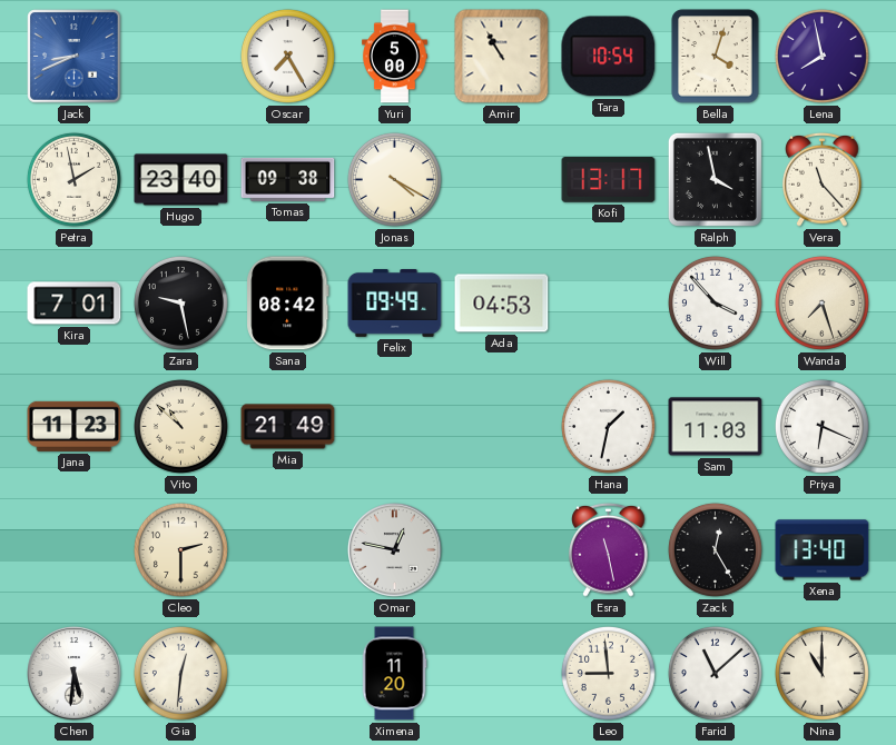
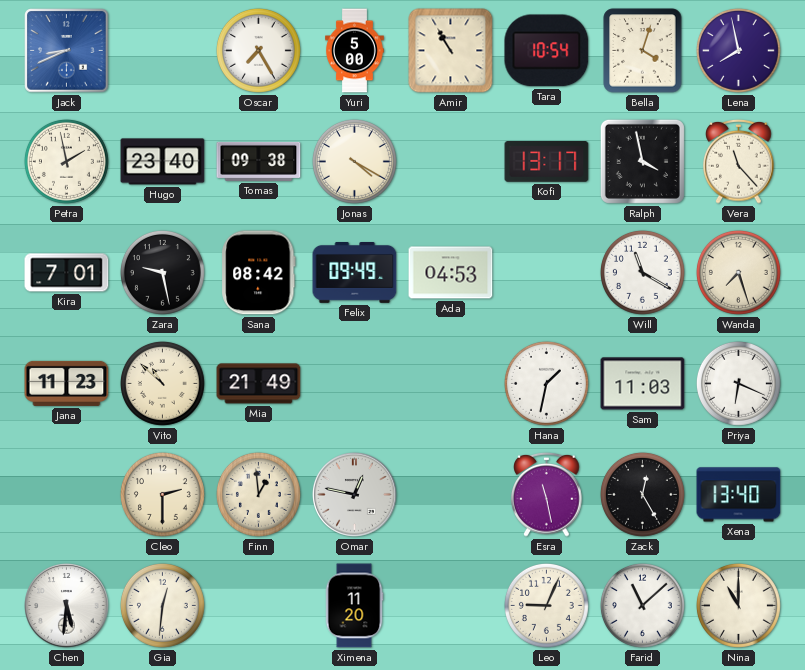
Will: 3:53 -> 11:20 (642, 272)
Finn: none -> 12:59 (258, 494)
Leo: 8:59 -> 9:04 (546, 605)
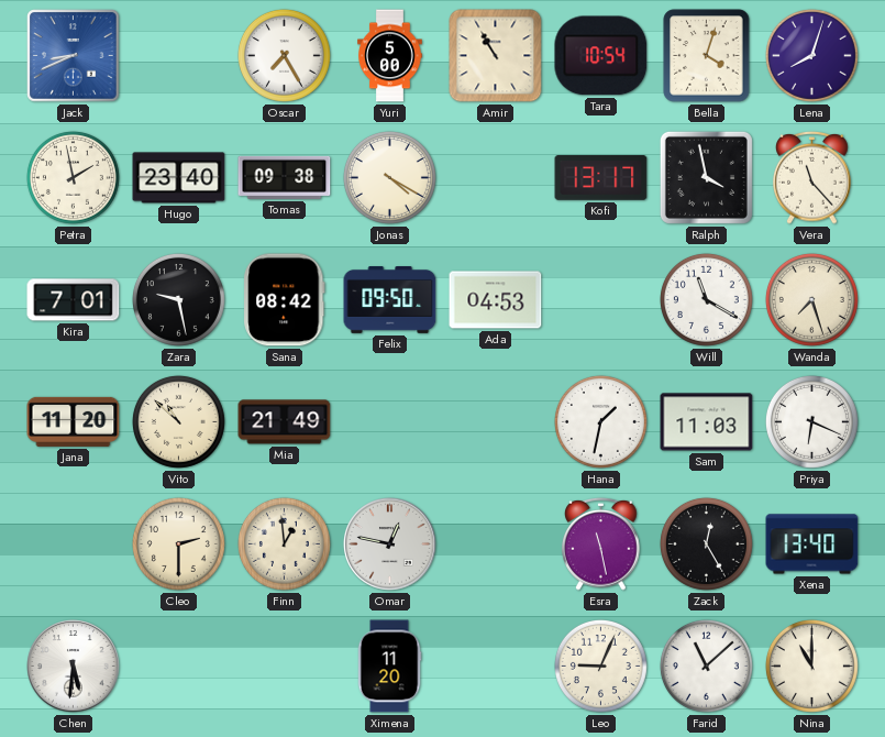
Lena: 7:58 -> 8:03 (811, 55)
Felix: 09:49 -> 09:50 (390, 300)
Jana: 11:23 -> 11:20 (74, 421)
Gia: 12:31 -> none (162, 605)
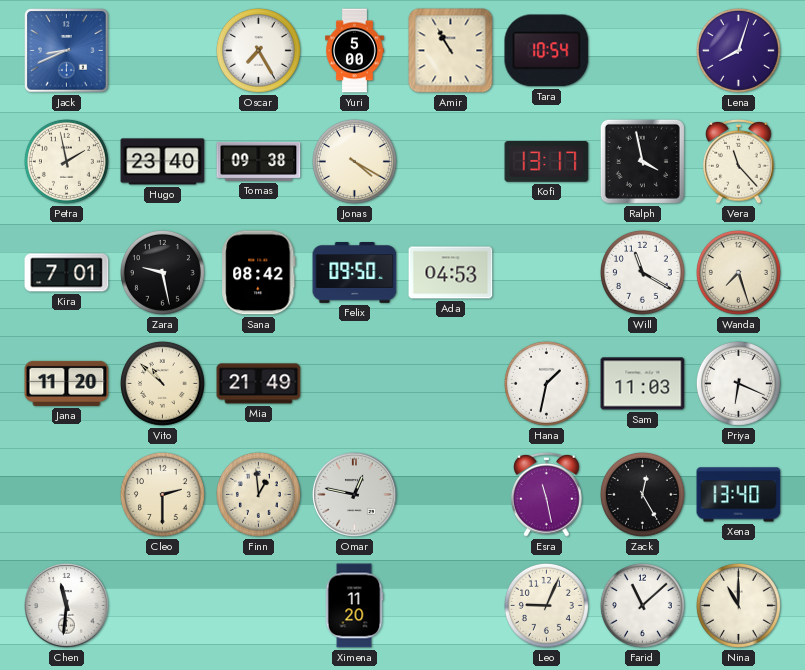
Bella: 4:03 -> none (707, 56)
Chen: 5:31 -> 11:31 (67, 606)
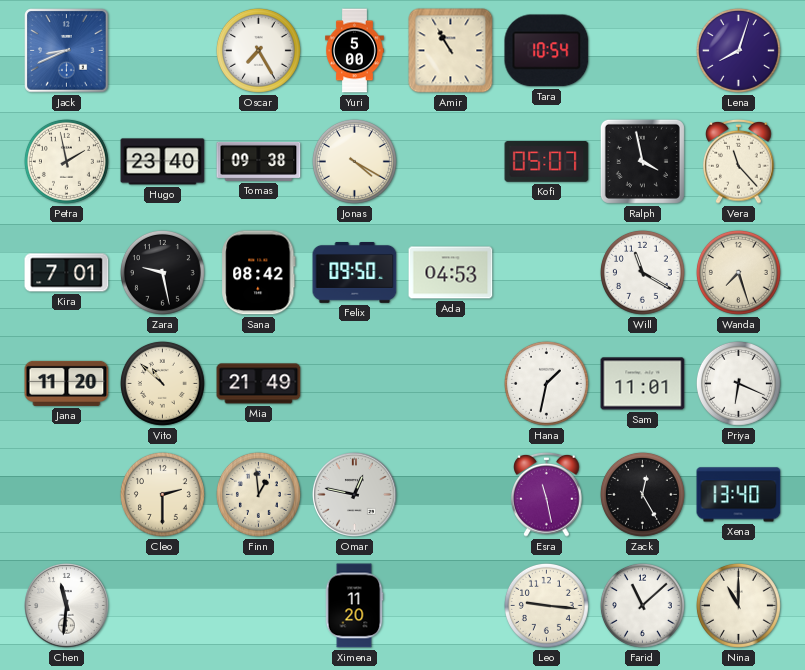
Kofi: 13:17 -> 05:07 (547, 162)
Sam: 11:03 -> 11:01 (643, 384)
Leo: 9:04 -> 9:16 (546, 605)
